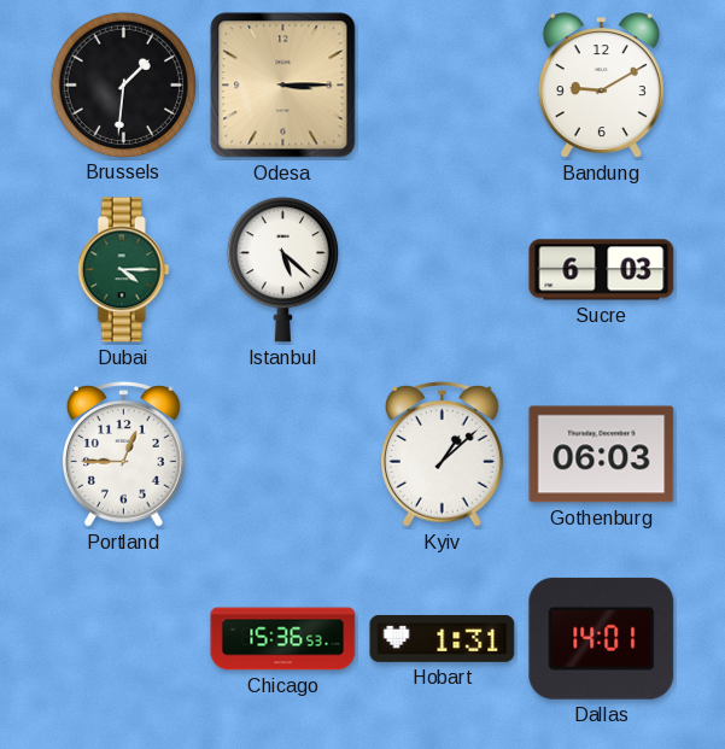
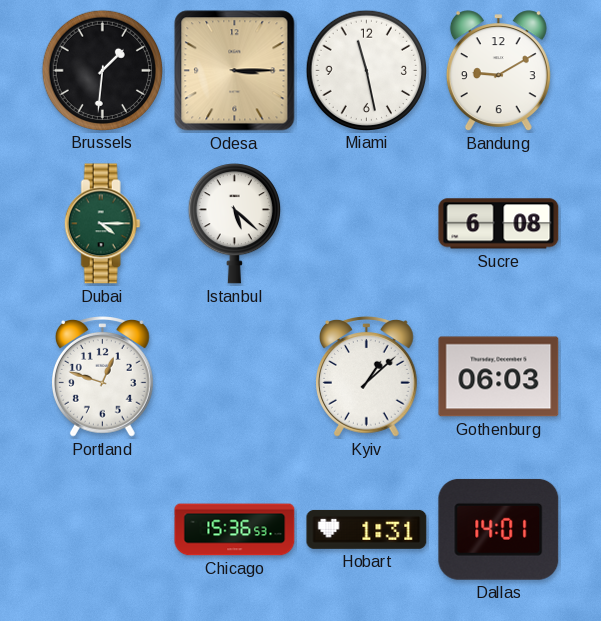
Miami: none -> 11:28 (366, 70)
Sucre: 6:03 -> 6:08 (499, 224)
Portland: 12:45 -> 12:48 (103, 377)
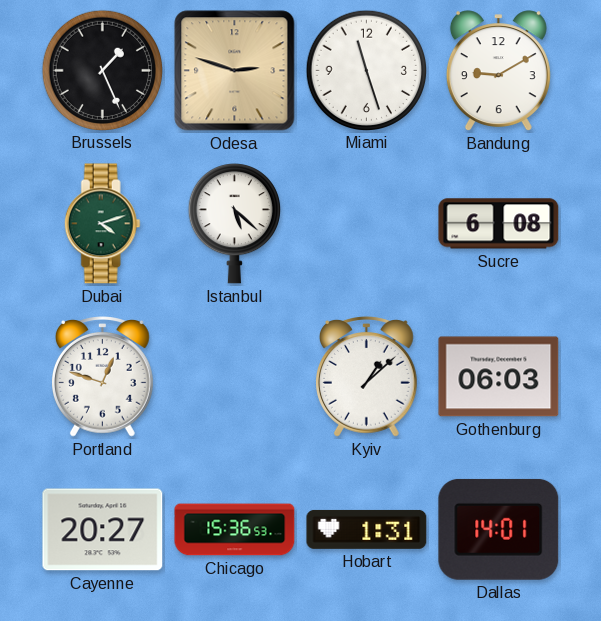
Brussels: 1:31 -> 1:26 (102, 70)
Odesa: 3:15 -> 2:48 (235, 71)
Miami: 11:28 -> 11:27 (366, 70)
Dubai: 4:15 -> 4:12 (102, 224)
Cayenne: none -> 20:27 (103, 530)
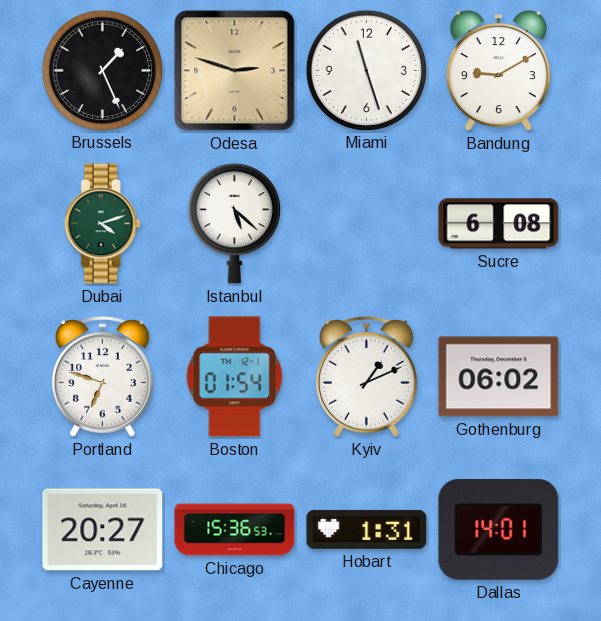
Portland: 12:48 -> 6:48 (103, 377)
Boston: none -> 01:54 (235, 377)
Kyiv: 1:08 -> 1:11 (367, 377)
Gothenburg: 06:03 -> 06:02 (499, 377)
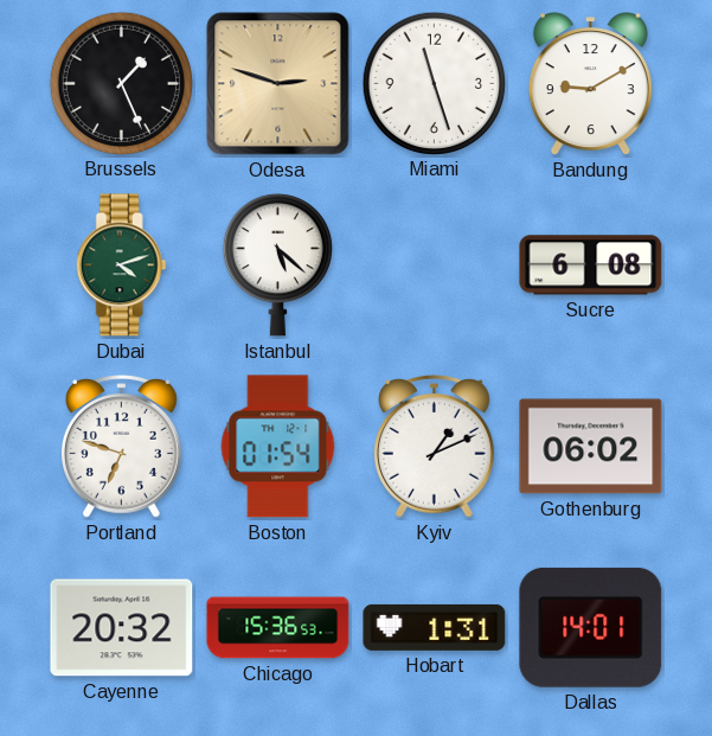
Cayenne: 20:27 -> 20:32 (122, 628)
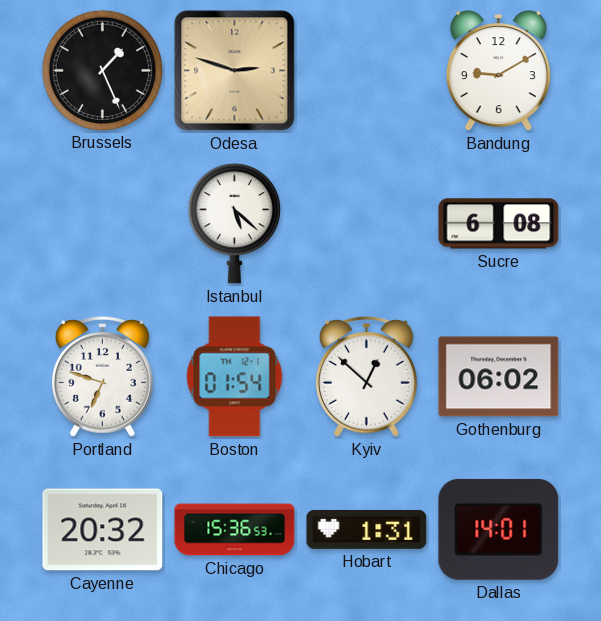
Miami: 11:27 -> none (434, 83)
Dubai: 4:12 -> none (121, 265)
Kyiv: 1:11 -> 12:52 (367, 377)
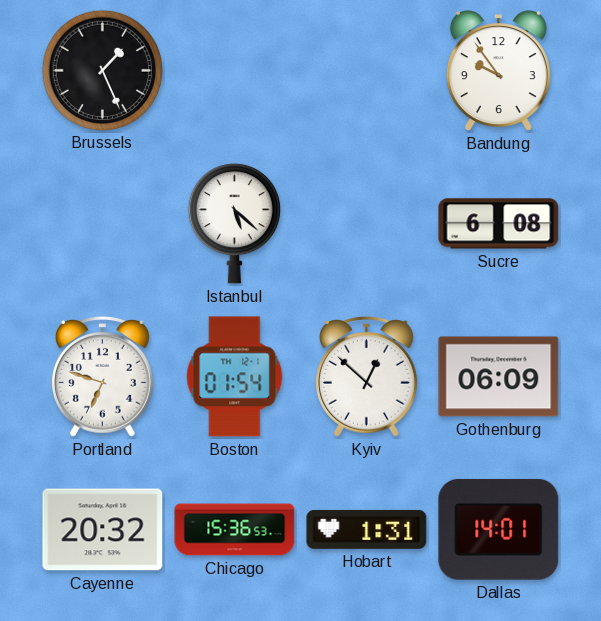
Odesa: 2:48 -> none (235, 71)
Bandung: 9:10 -> 9:54 (498, 71)
Gothenburg: 06:02 -> 06:09 (499, 377)
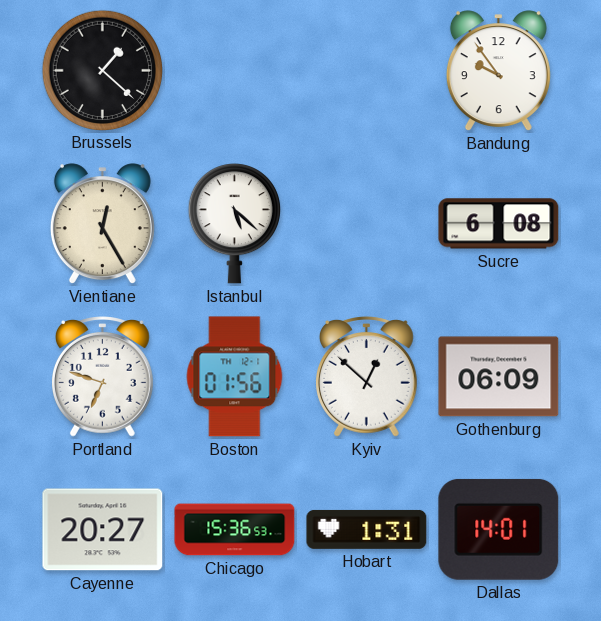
Brussels: 1:26 -> 1:22 (102, 70)
Vientiane: none -> 12:25 (102, 224)
Boston: 01:54 -> 01:56 (235, 377)
Cayenne: 20:32 -> 20:27 (103, 530)
